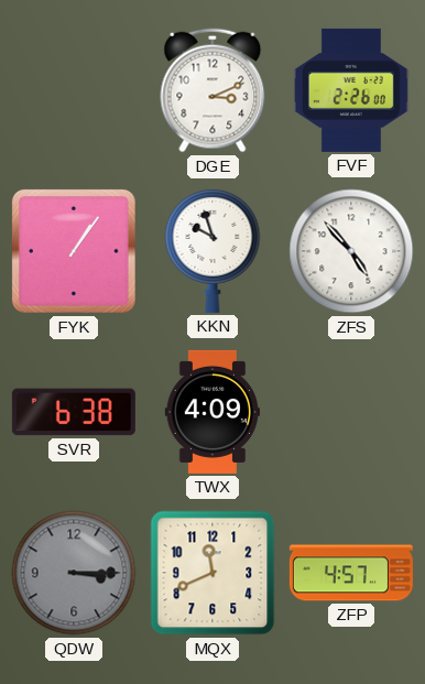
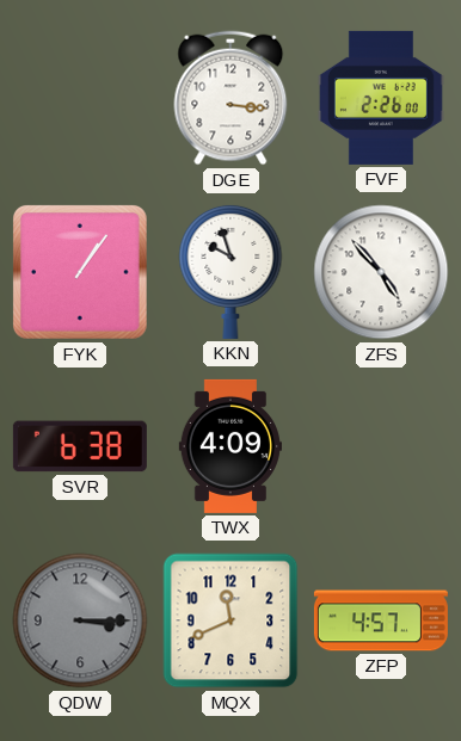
DGE: 3:11 -> 3:16 (230, 98)
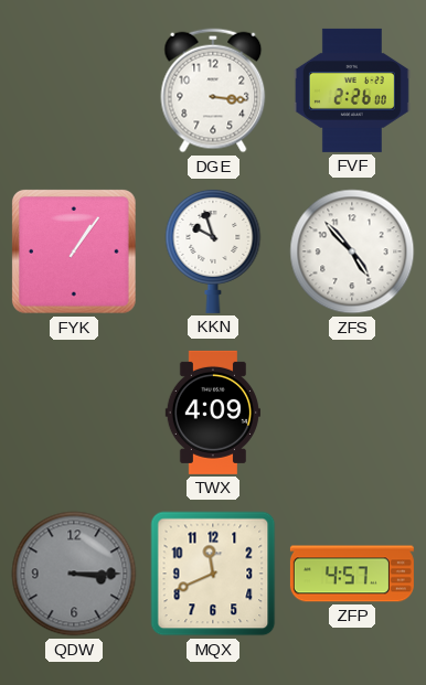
SVR: 6:38 -> none (80, 446)
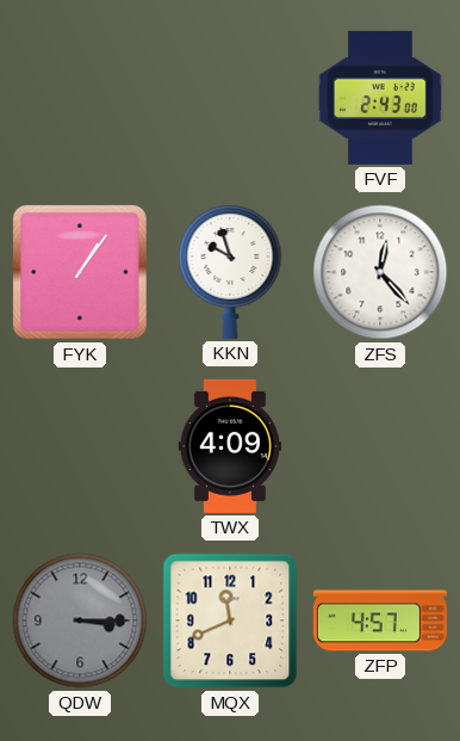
DGE: 3:16 -> none (213, 90)
FVF: 2:26 -> 2:43 (380, 98)
ZFS: 4:53 -> 12:23 (380, 272)
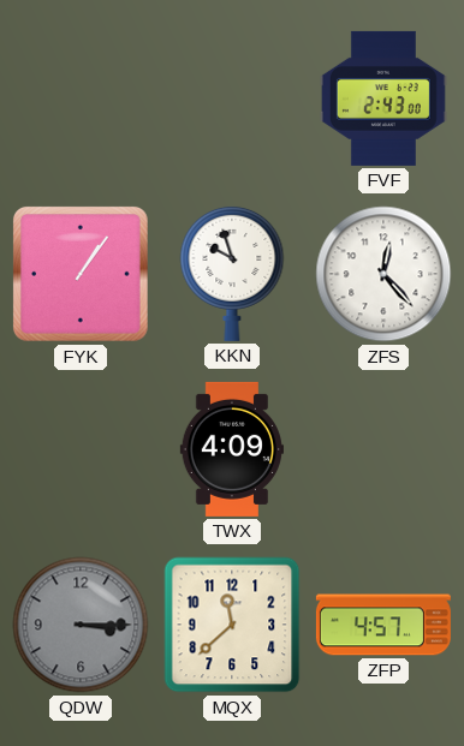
MQX: 11:41 -> 11:38 (232, 625)
